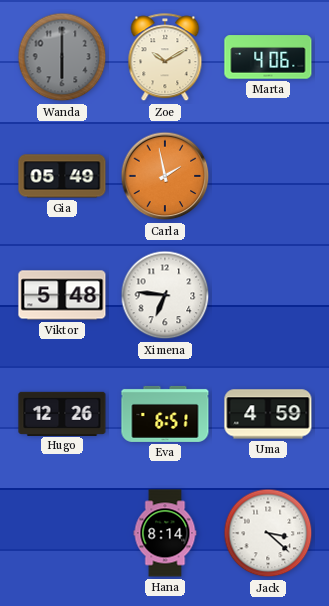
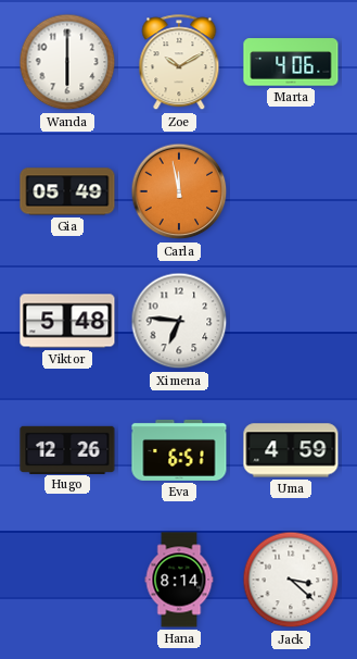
Wanda dial: grey -> white (67, 62)
Carla: 1:58 -> 11:58 (179, 191)
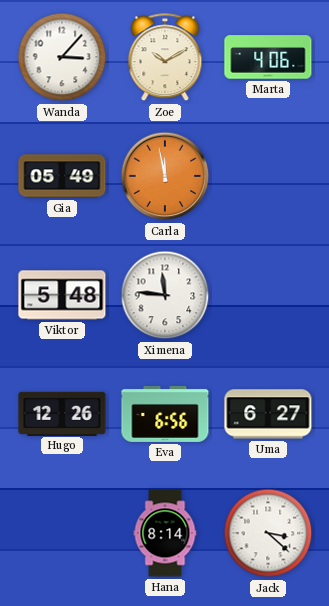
Wanda: 6:00 -> 3:07 (62, 57)
Ximena: 6:46 -> 11:46 (165, 295)
Eva: 6:51 -> 6:56 (165, 414)
Uma: 4:59 -> 6:27 (268, 414)
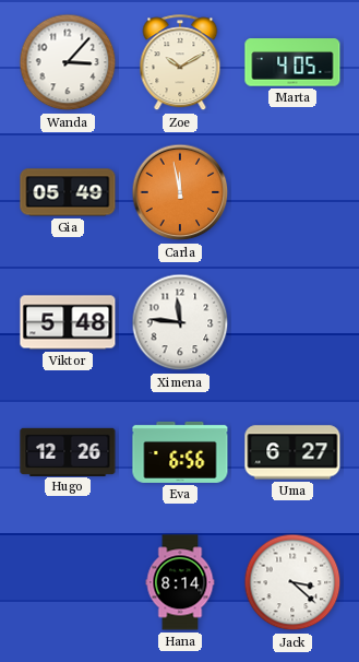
Marta: 4:06 -> 4:05 (292, 62)
